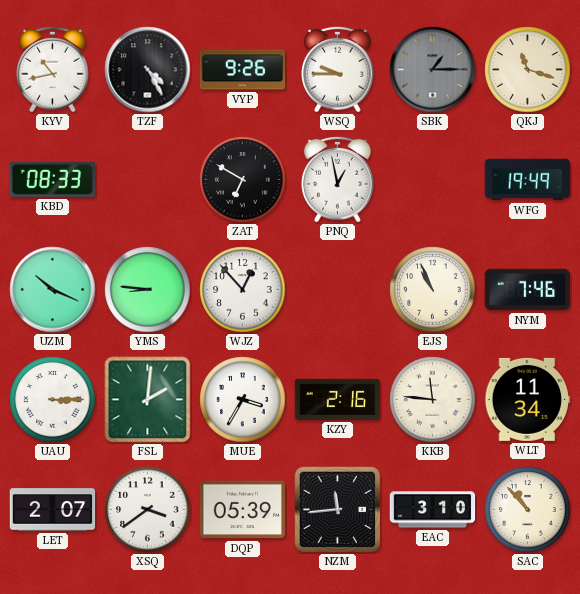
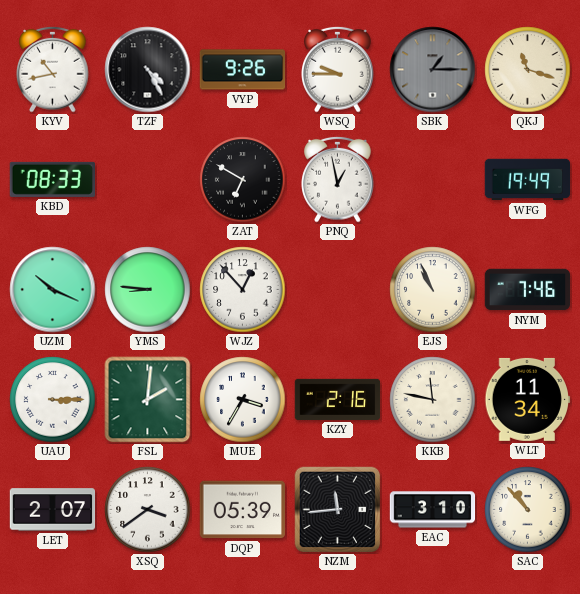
KKB: 11:46 -> 11:47 (433, 400)
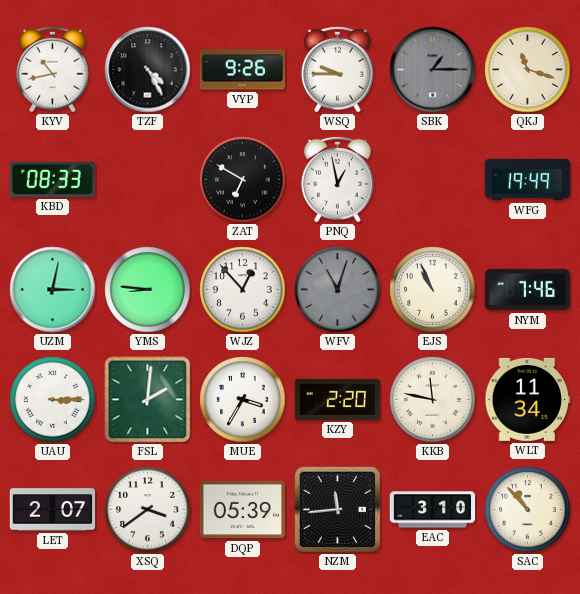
UZM: 10:19 -> 3:02 (53, 290)
WFV: none -> 11:03 (338, 290)
KZY: 2:16 -> 2:20 (338, 399)
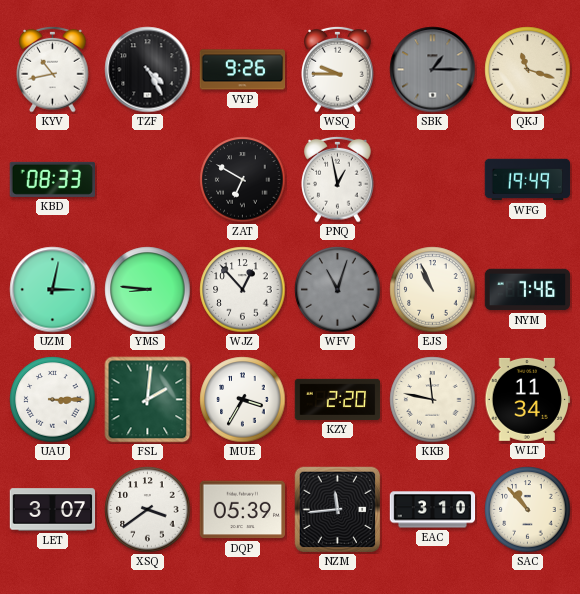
LET: 2:07 -> 3:07 (53, 510)
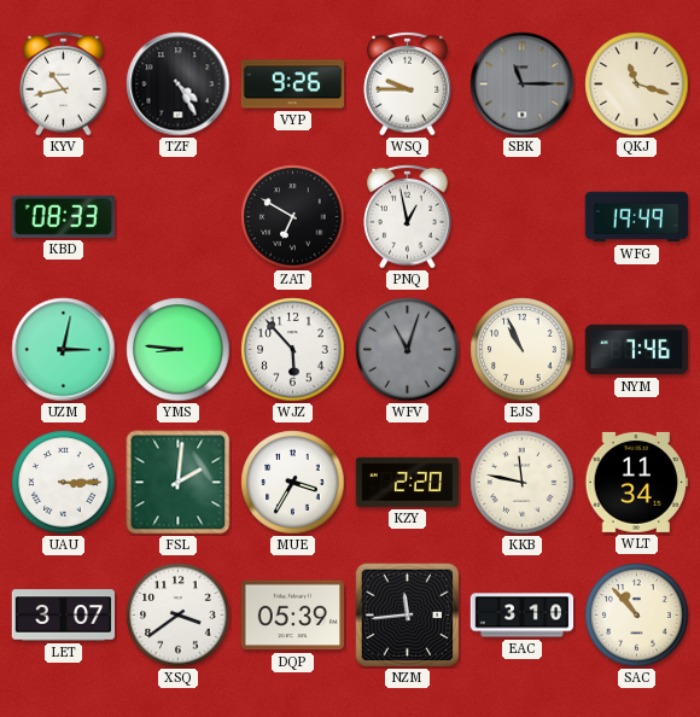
SBK: 1:15 -> 11:15 (523, 84)
WJZ: 12:53 -> 5:53 (293, 350)
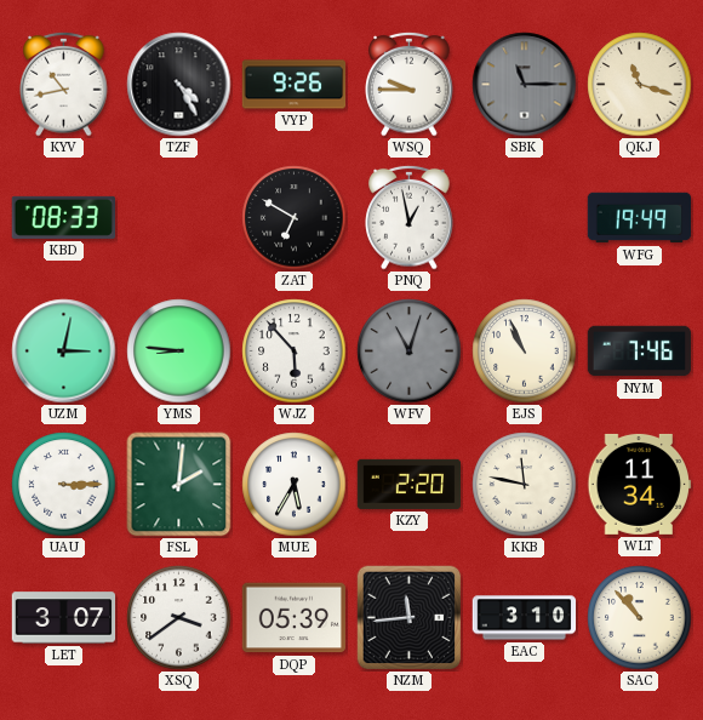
MUE: 3:35 -> 5:35 (295, 485)
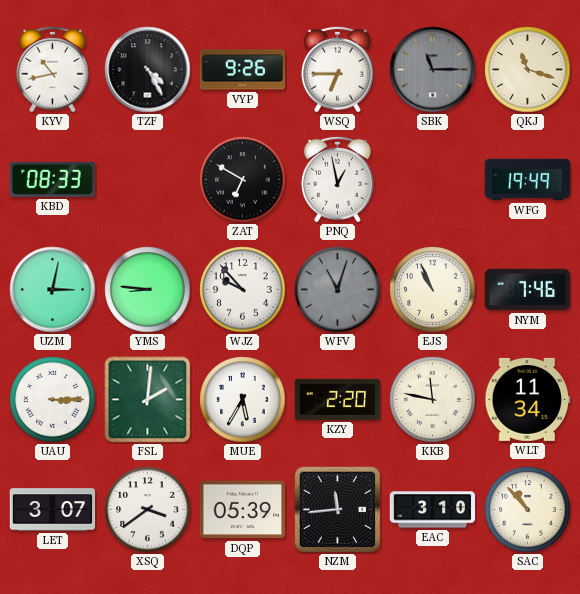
WSQ: 9:45 -> 6:45 (338, 69)
WJZ: 5:53 -> 9:53 (243, 290)
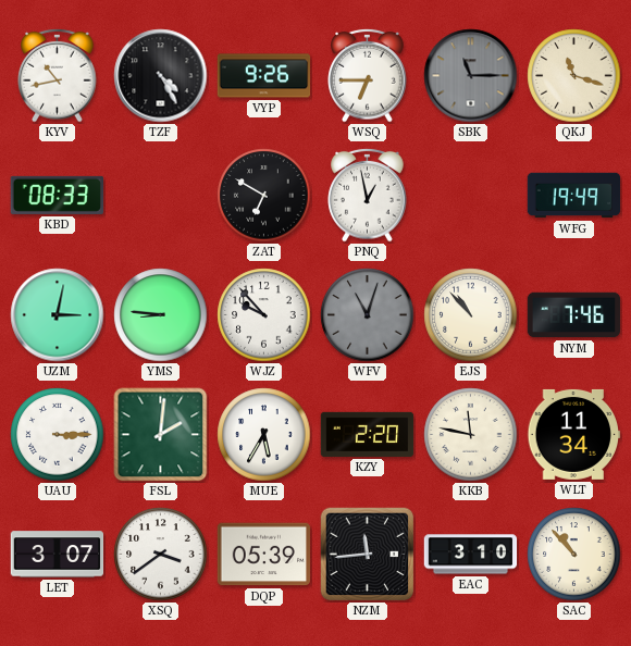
EJS: 10:56 -> 10:53 (471, 315)
